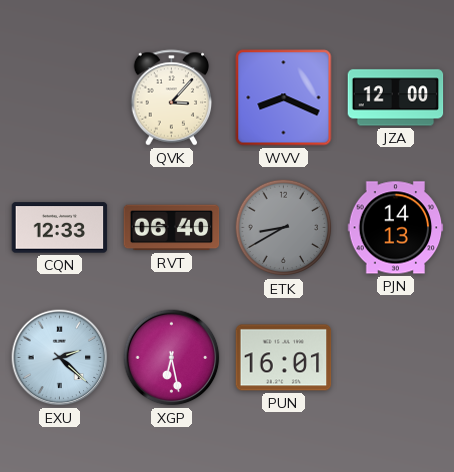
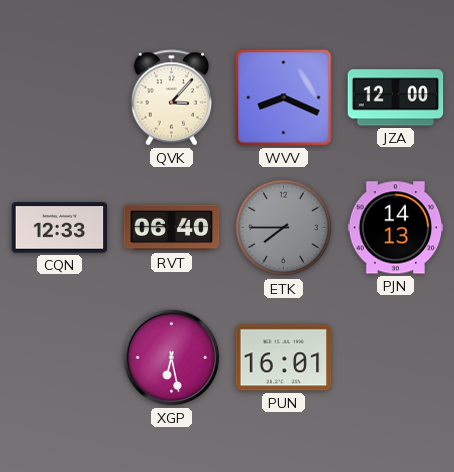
ETK: 8:40 -> 7:45 (284, 228)
EXU: 2:22 -> none (60, 358)
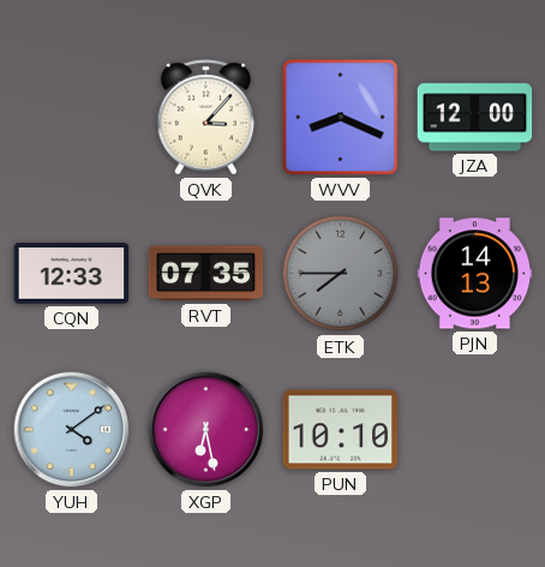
RVT: 06:40 -> 07:35 (206, 274)
YUH: none -> 4:09 (72, 430)
PUN: 16:01 -> 10:10 (341, 430)
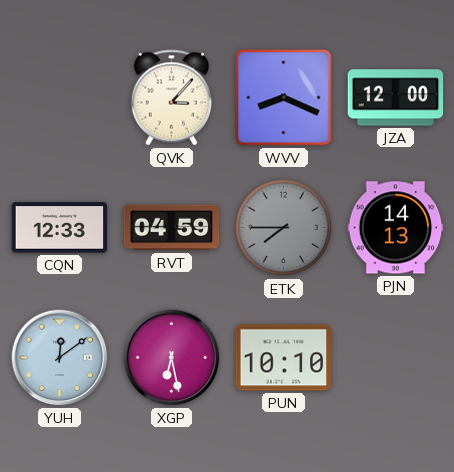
RVT: 07:35 -> 04:59 (172, 228)
YUH: 4:09 -> 12:09 (60, 358)
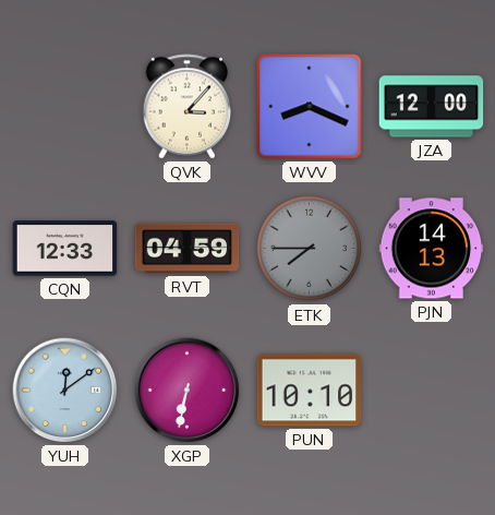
XGP: 6:28 -> 6:32 (188, 391)
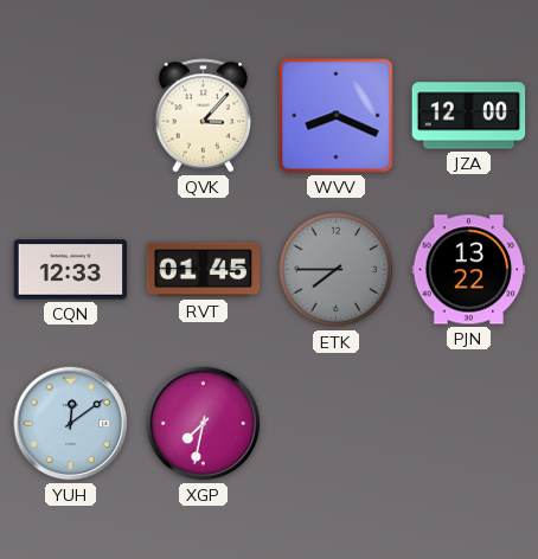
RVT: 04:59 -> 01:45 (204, 270)
PJN: 14:13 -> 13:22 (469, 270)
XGP: 6:32 -> 7:32 (204, 424)
PUN: 10:10 -> none (310, 391)
